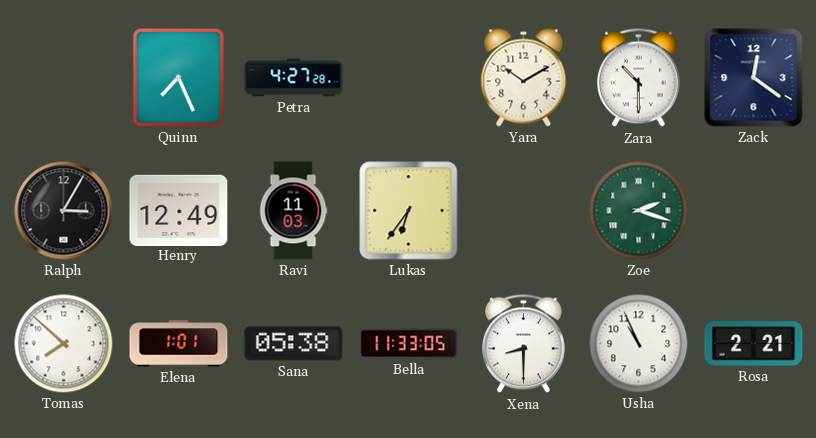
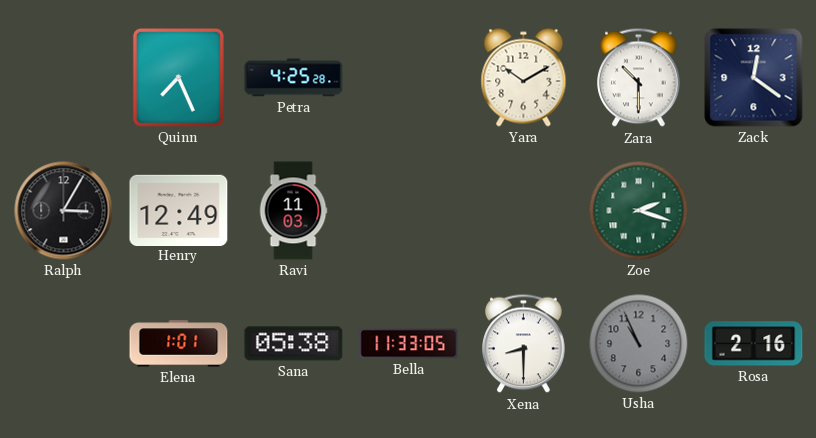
Petra: 4:27 -> 4:25 (294, 78)
Lukas: 6:36 -> none (409, 211)
Tomas: 7:52 -> none (64, 344)
Usha dial: white -> grey (639, 344)
Rosa: 2:21 -> 2:16 (754, 344)
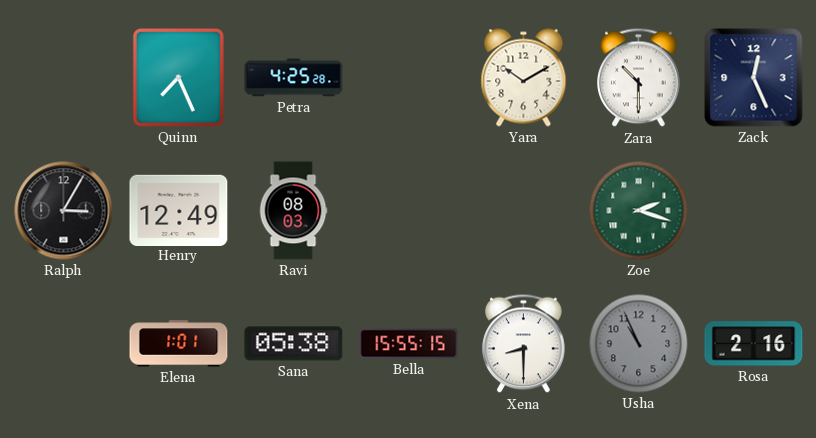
Zack: 12:21 -> 12:26 (754, 78)
Ravi: 11:03 -> 08:03 (293, 211)
Bella: 11:33 -> 15:55 (409, 344)
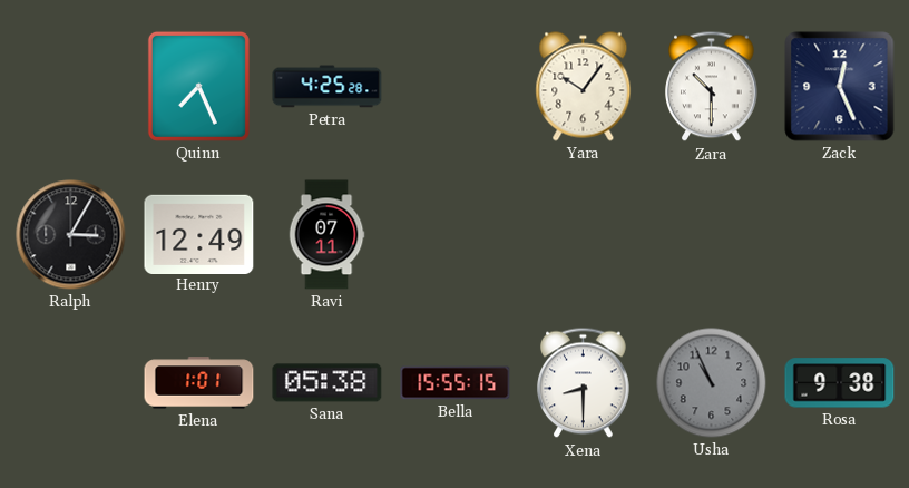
Yara: 10:10 -> 10:06 (584, 87)
Ravi: 08:03 -> 07:11 (326, 235)
Zoe: 2:18 -> none (639, 211)
Rosa: 2:16 -> 9:38 (840, 383)
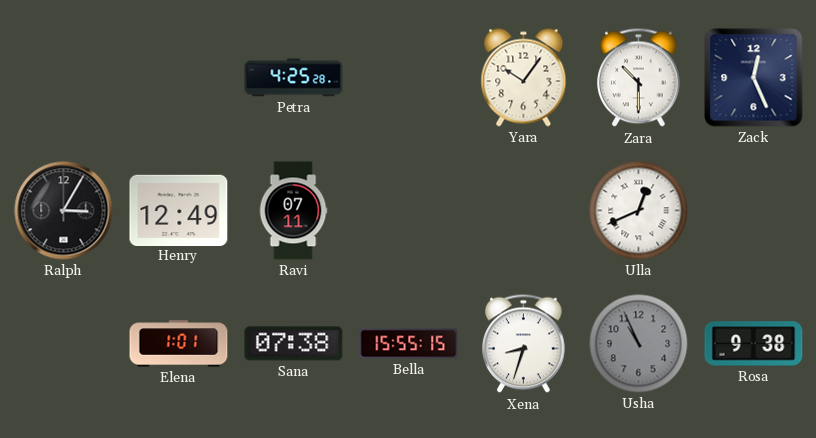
Quinn: 7:26 -> none (198, 86)
Ulla: none -> 12:41 (639, 211)
Sana: 05:38 -> 07:38 (294, 344)
Xena: 8:30 -> 8:33 (524, 344)
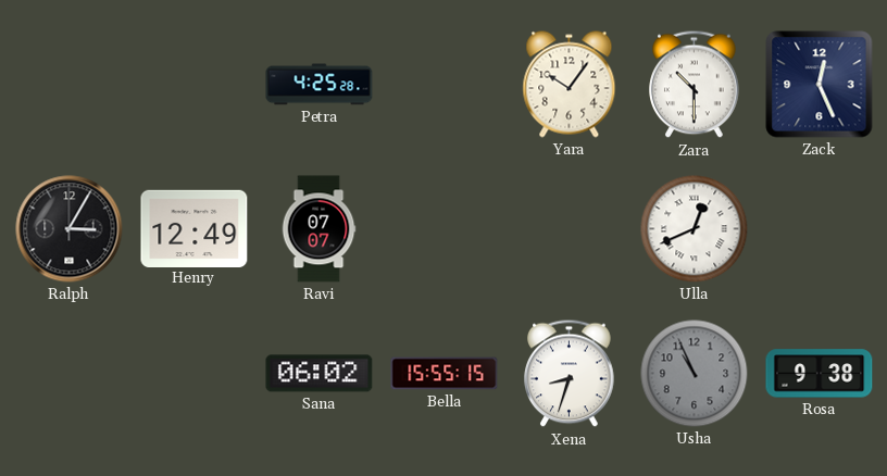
Ravi: 07:11 -> 07:07 (318, 229)
Elena: 1:01 -> none (179, 344)
Sana: 07:38 -> 06:02 (320, 374)
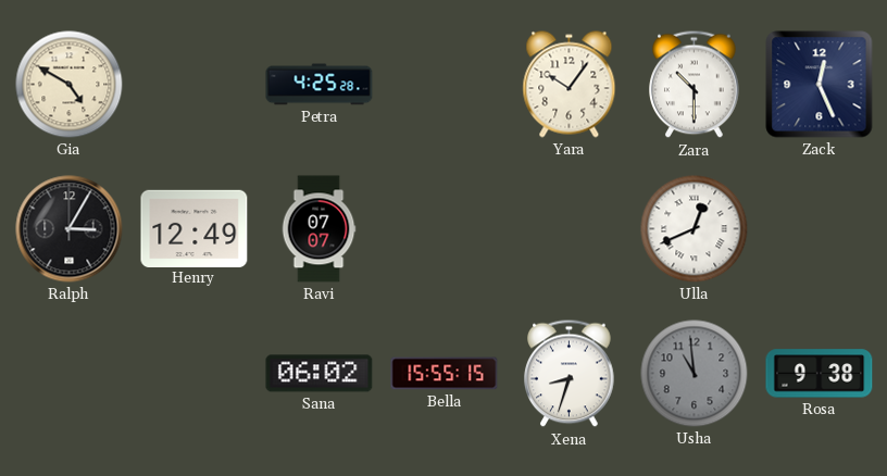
Gia: none -> 4:50 (70, 85)
Usha: 10:56 -> 10:59 (695, 374)
